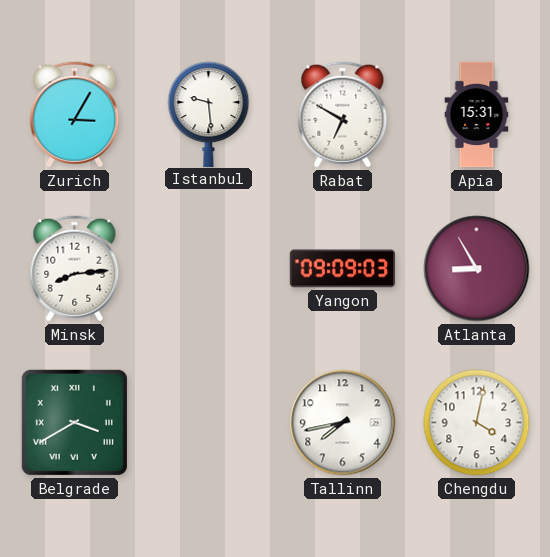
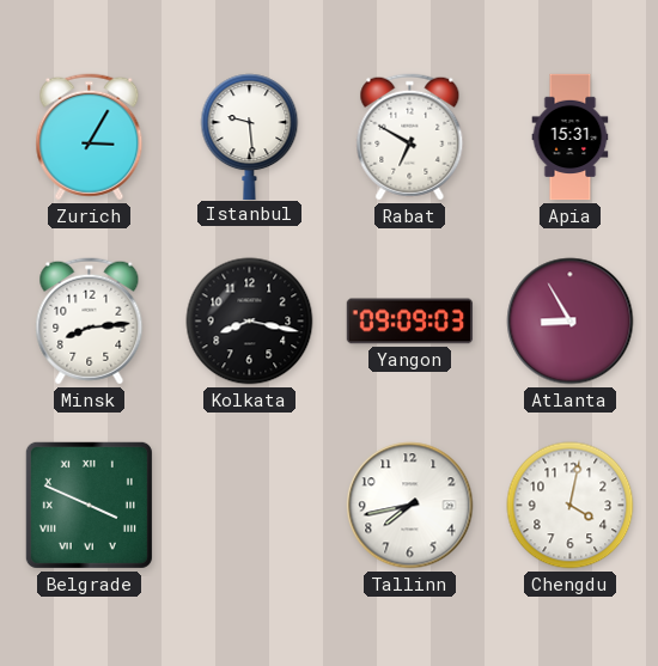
Kolkata: none -> 8:17 (250, 322)
Belgrade: 3:40 -> 3:49 (89, 505)
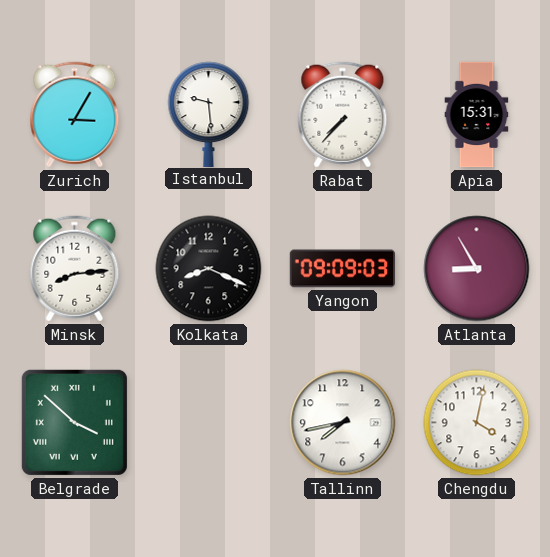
Rabat: 6:50 -> 7:37 (343, 115)
Kolkata: 8:17 -> 8:19 (209, 269)
Belgrade: 3:49 -> 3:52 (74, 422)
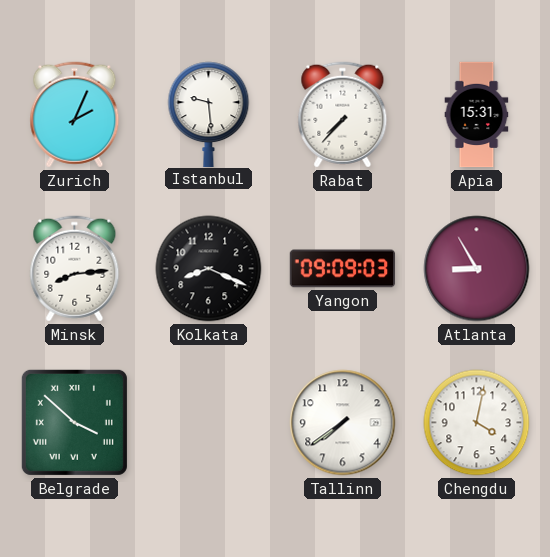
Zurich: 3:05 -> 2:04 (75, 115)
Tallinn: 7:43 -> 7:39 (343, 423)
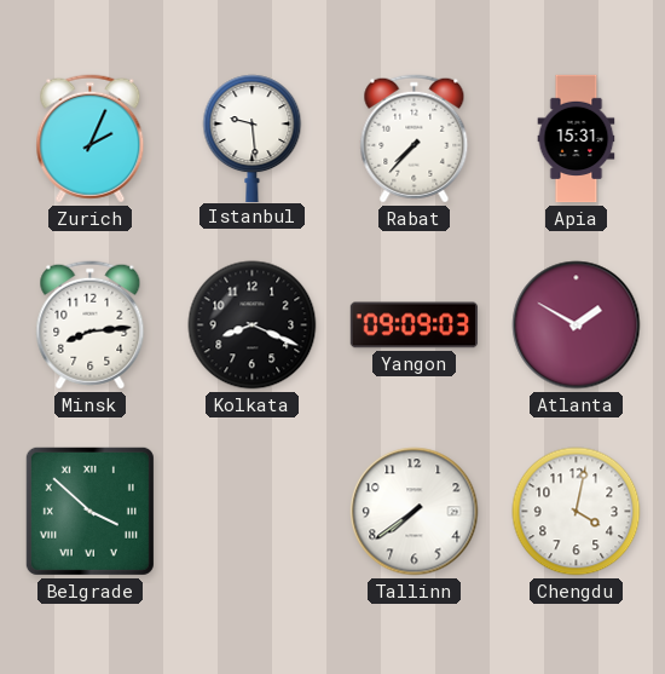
Atlanta: 8:55 -> 1:50 (577, 326)
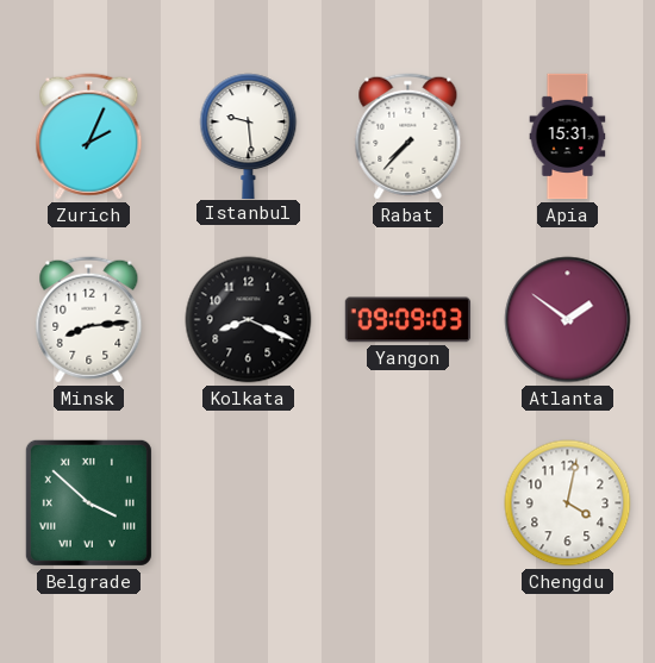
Atlanta: 1:50 -> 1:51 (568, 320)
Tallinn: 7:39 -> none (415, 512)
